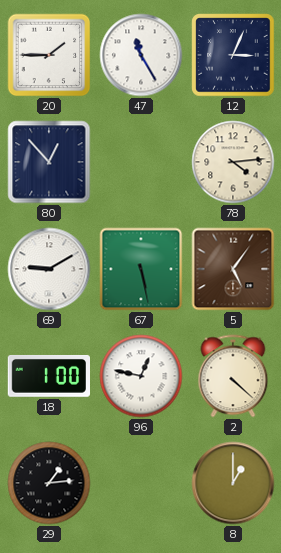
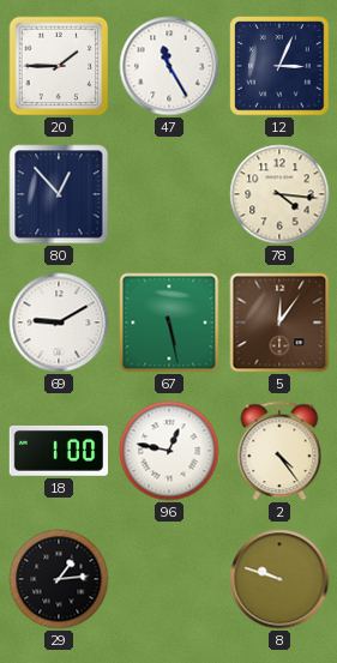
78: 4:14 -> 4:16 (279, 194)
5: 5:06 -> 12:06 (279, 323)
2: 4:22 -> 4:24 (279, 451)
8: 1:00 -> 9:48 (279, 579)
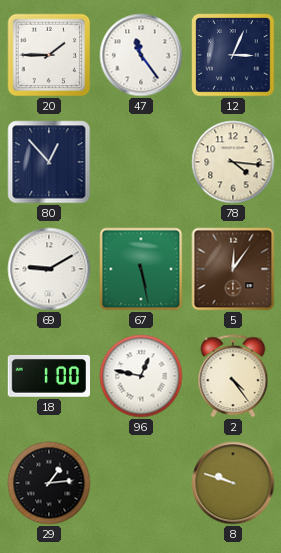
47: 11:25 -> 11:24 (141, 55)
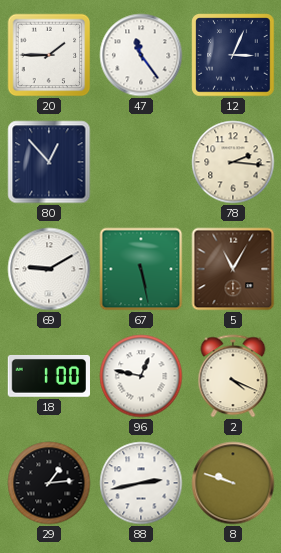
78: 4:16 -> 2:16 (233, 162)
5: 12:06 -> 11:05 (233, 269)
2: 4:24 -> 4:19 (233, 376)
88: none -> 2:43 (141, 483)
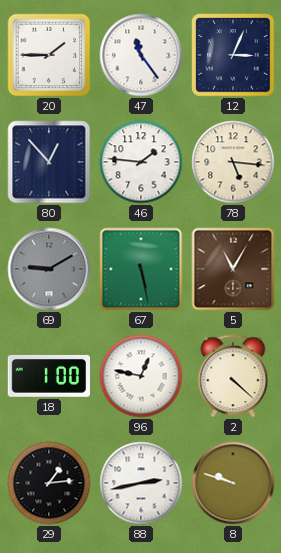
46: none -> 1:46 (141, 162)
78: 2:16 -> 5:16 (233, 162)
69 dial: white -> grey (49, 269)
2: 4:19 -> 4:22 (233, 376)
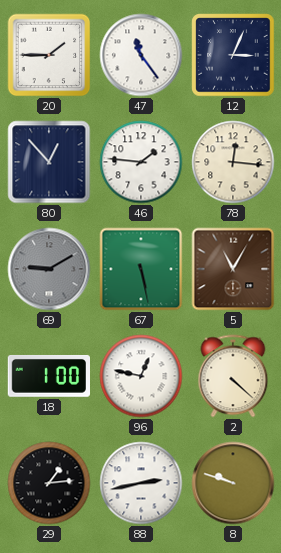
78: 5:16 -> 12:16 (233, 162)
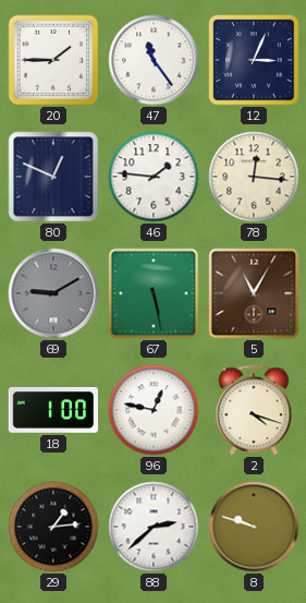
80: 12:53 -> 12:49 (53, 177)
2: 4:22 -> 4:18 (254, 410)
88: 2:43 -> 2:38 (154, 527)
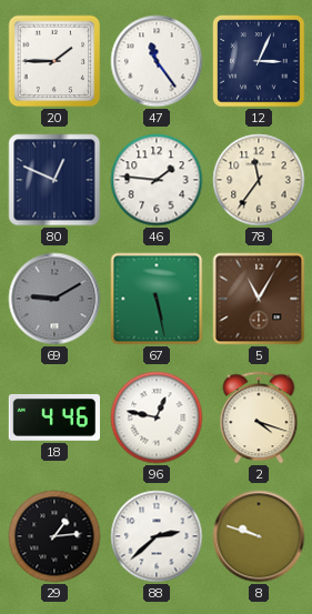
78: 12:16 -> 11:36 (259, 180)
18: 1:00 -> 4:46 (53, 417)
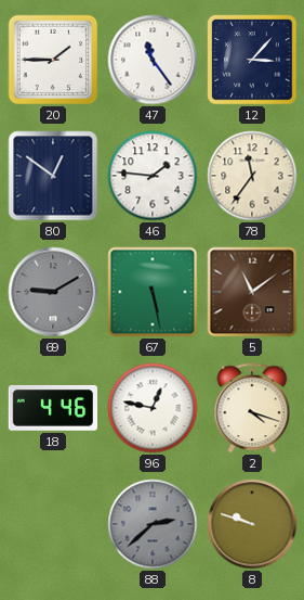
12: 3:04 -> 3:07 (252, 60)
80: 12:49 -> 12:51 (53, 176)
5: 11:05 -> 11:09 (252, 292)
29: 1:14 -> none (54, 536)
88 dial: white -> grey (153, 524)
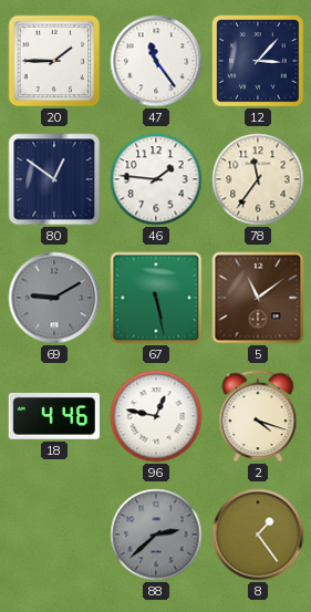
8: 9:48 -> 1:24 (258, 535)
